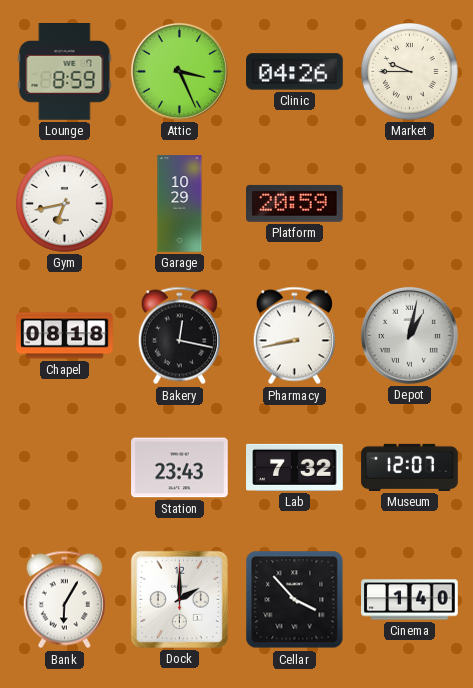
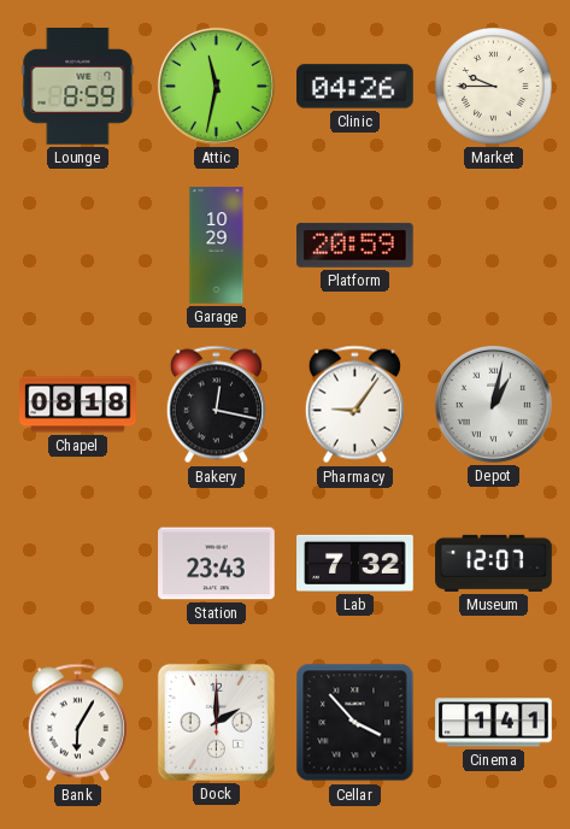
Attic: 3:26 -> 11:32 (216, 86)
Gym: 6:43 -> none (65, 204)
Pharmacy: 8:43 -> 9:06 (354, 405)
Cinema: 1:40 -> 1:41 (494, 723)
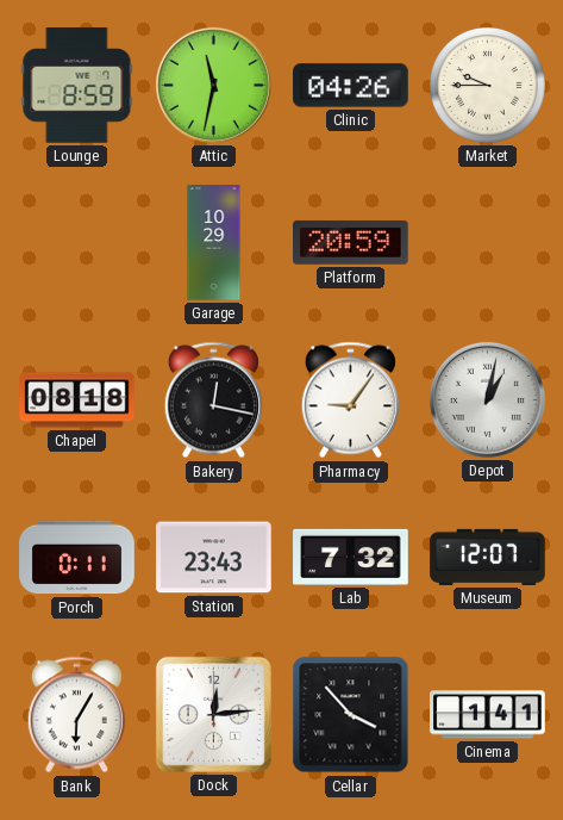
Porch: none -> 0:11 (77, 558)
Dock: 2:00 -> 12:14 (213, 714)
